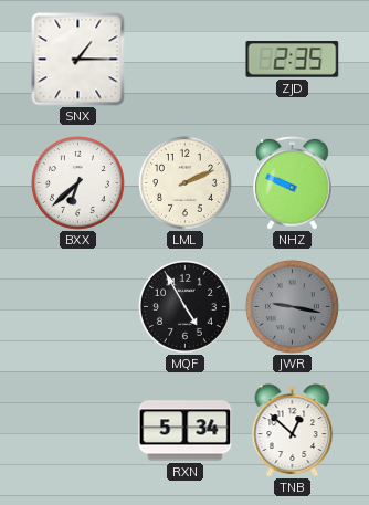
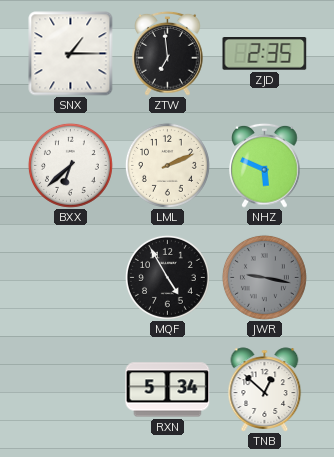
ZTW: none -> 6:59 (168, 53)
NHZ: 9:49 -> 5:49 (265, 165)
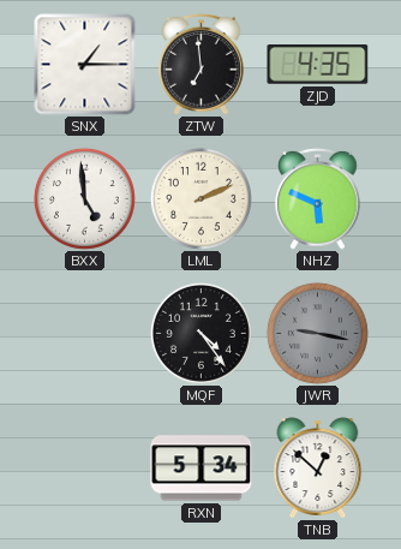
ZJD: 2:35 -> 4:35 (318, 65)
BXX: 6:38 -> 4:59 (84, 198)
MQF: 4:55 -> 4:24 (200, 333)
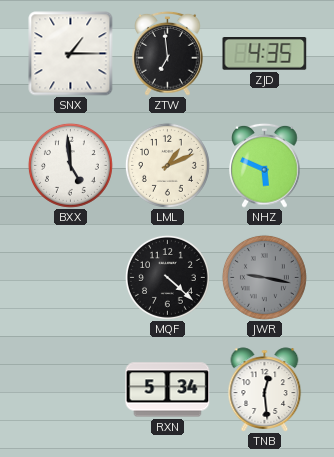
LML: 2:11 -> 1:11 (167, 165)
MQF: 4:24 -> 4:22 (167, 277)
TNB: 12:52 -> 12:29 (265, 390)
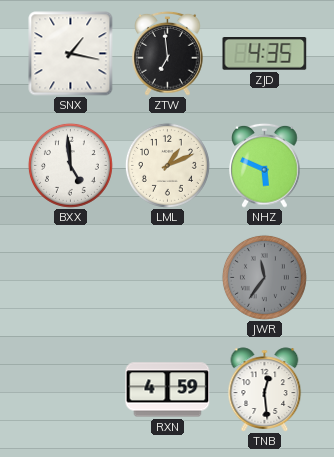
SNX: 1:15 -> 1:17 (71, 54)
MQF: 4:22 -> none (167, 277)
JWR: 9:17 -> 11:36 (264, 277)
RXN: 5:34 -> 4:59 (168, 390)
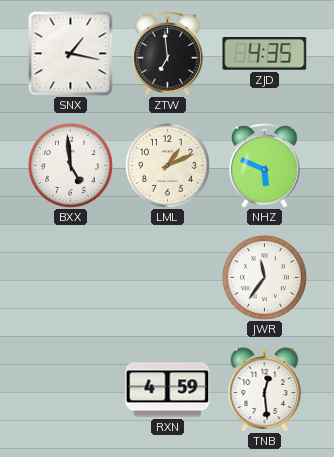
JWR dial: grey -> white (264, 277)
